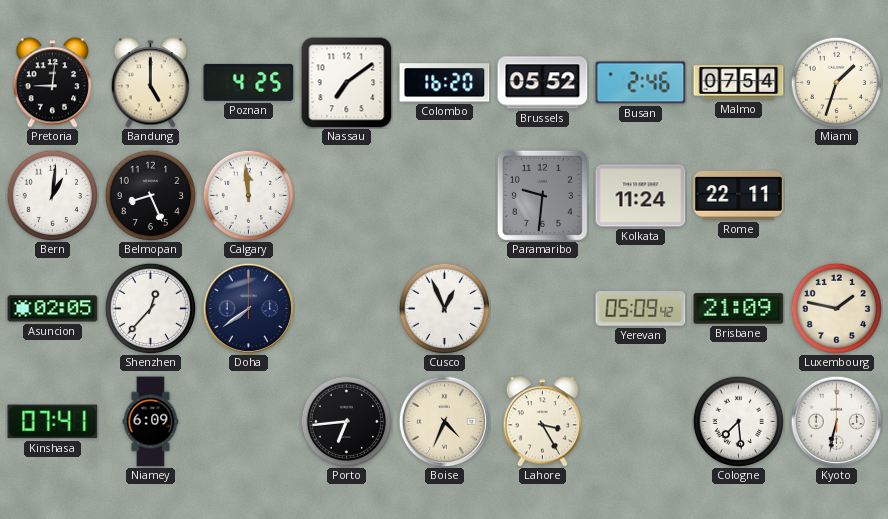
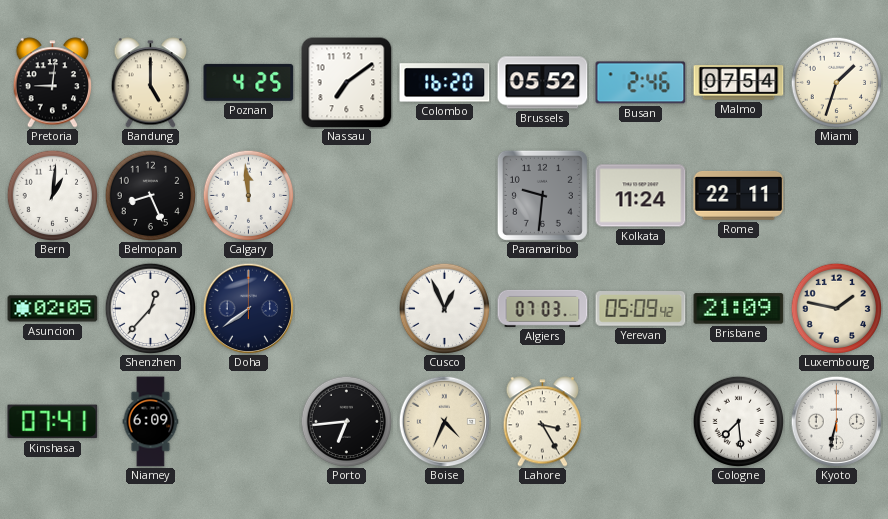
Algiers: none -> 07:03 (543, 308)
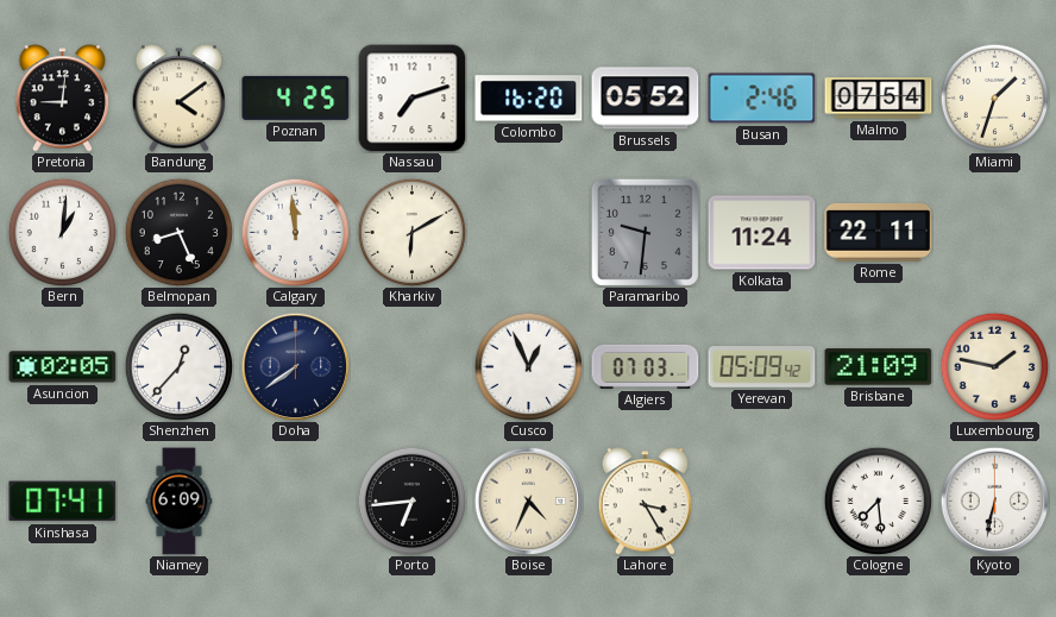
Bandung: 5:00 -> 4:09 (180, 99)
Nassau: 7:09 -> 7:12 (413, 99)
Kharkiv: none -> 6:10 (411, 232)
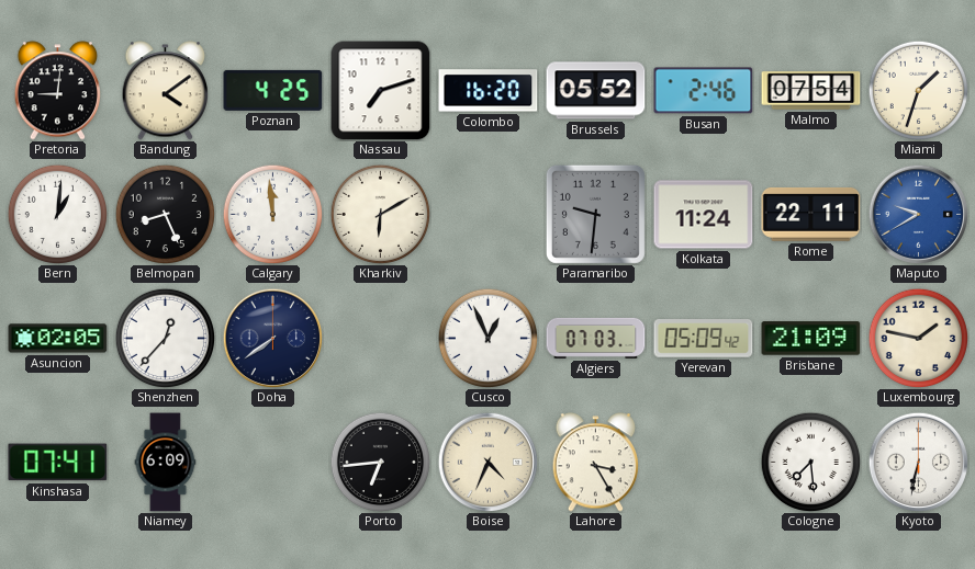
Maputo: none -> 9:40 (918, 214)
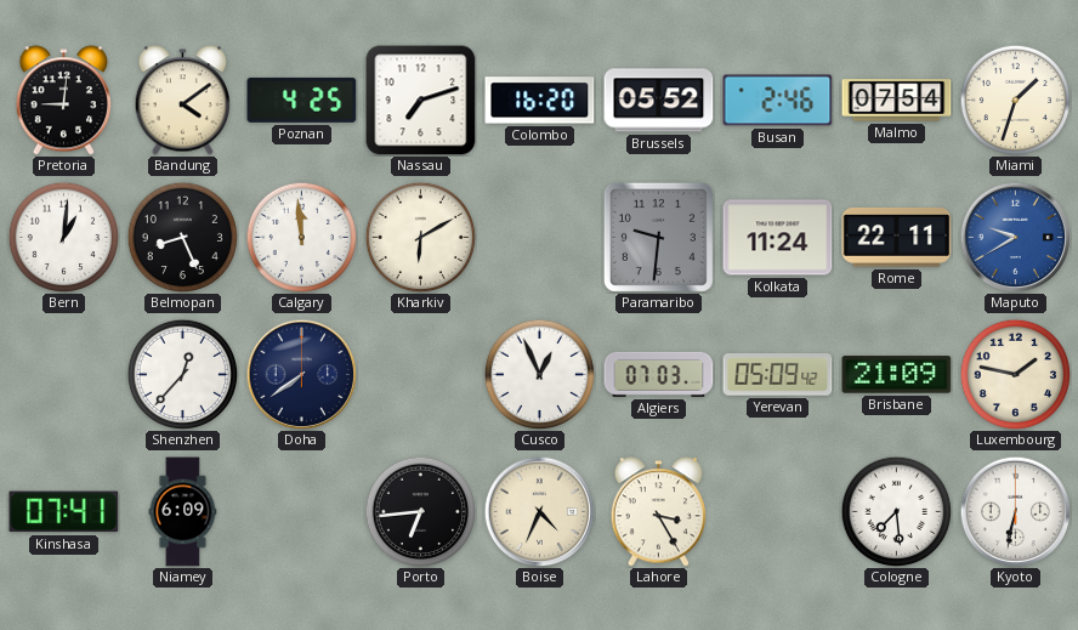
Asuncion: 02:05 -> none (58, 339)
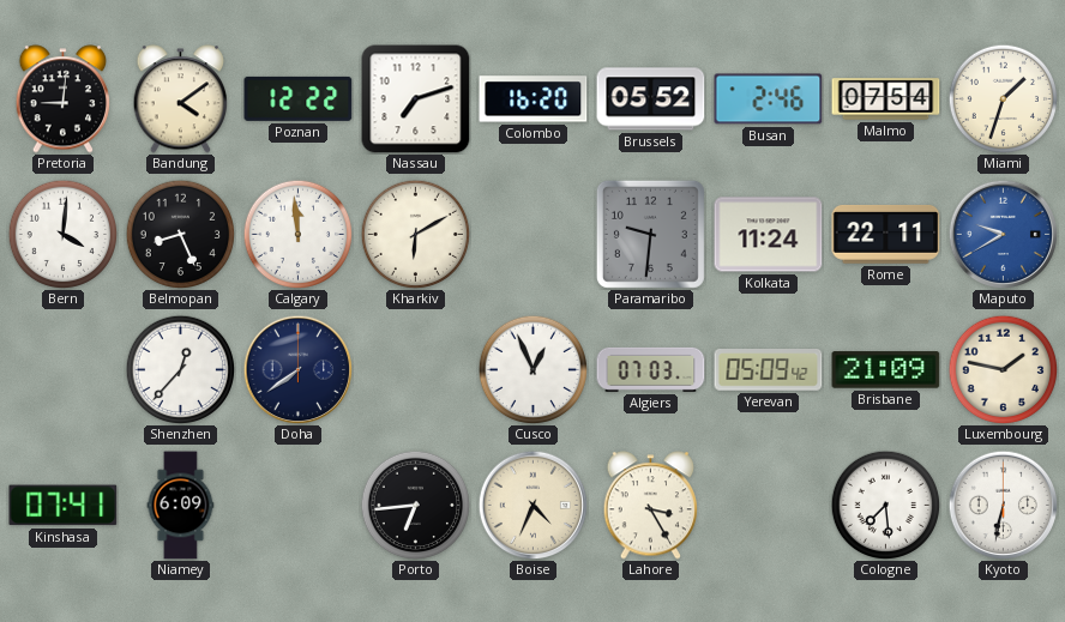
Poznan: 4:25 -> 12:22 (299, 98)
Bern: 1:01 -> 4:01 (62, 234)
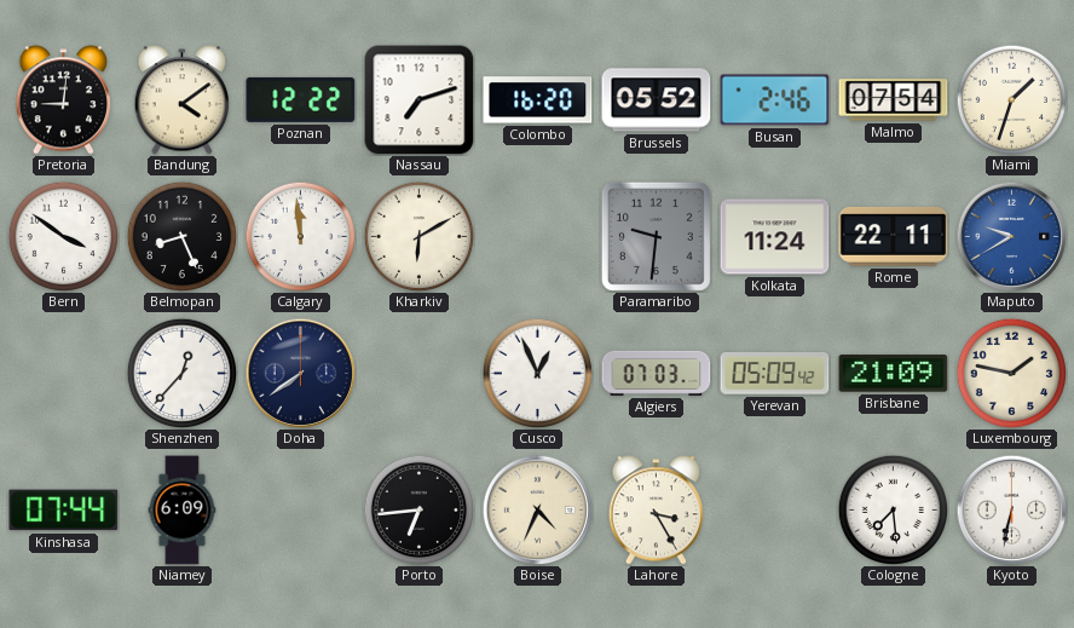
Bern: 4:01 -> 3:51 (63, 236)
Kinshasa: 07:41 -> 07:44 (64, 511)
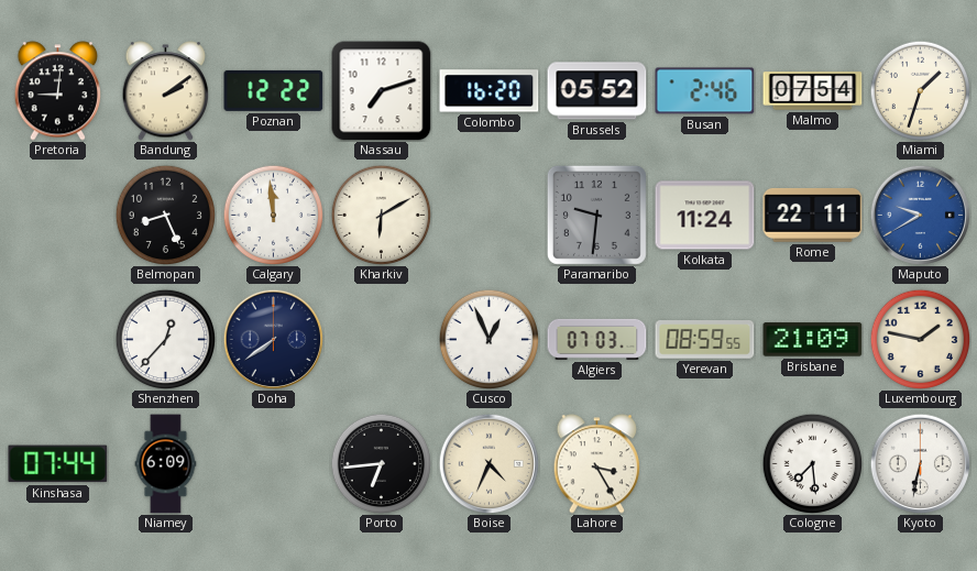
Bandung: 4:09 -> 2:09 (166, 91)
Bern: 3:51 -> none (63, 236)
Yerevan: 05:09 -> 08:59 (705, 340)
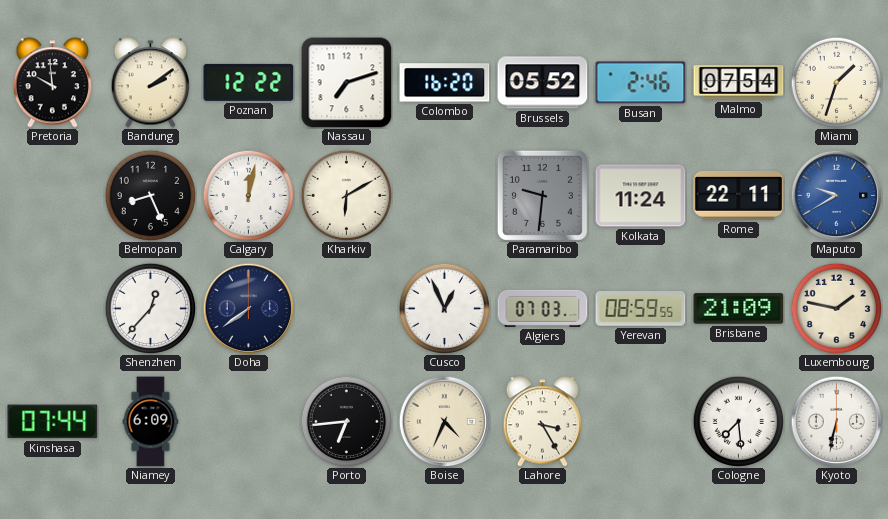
Pretoria: 9:01 -> 9:59 (53, 83)
Calgary: 11:59 -> 12:02 (248, 195)
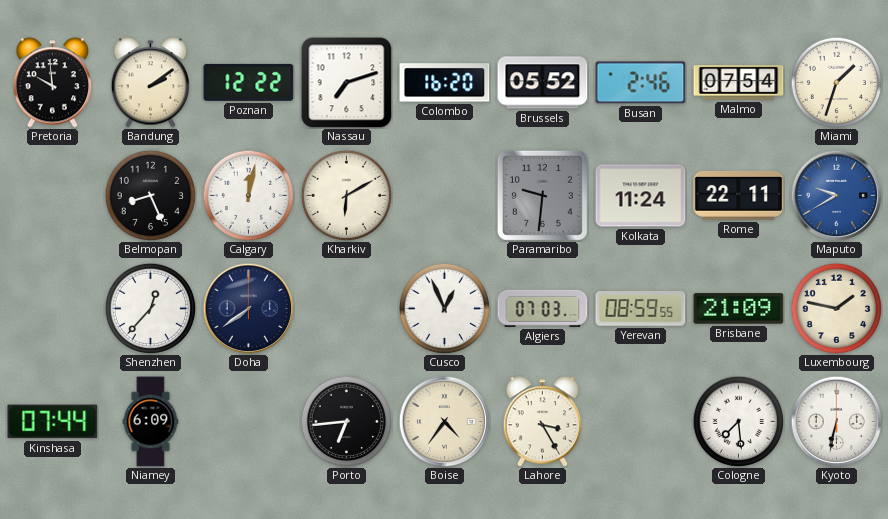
Boise: 4:34 -> 4:36 (444, 421)
